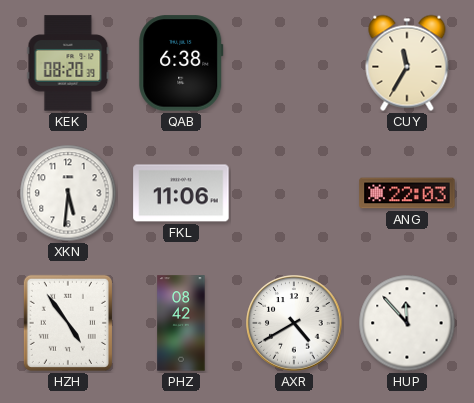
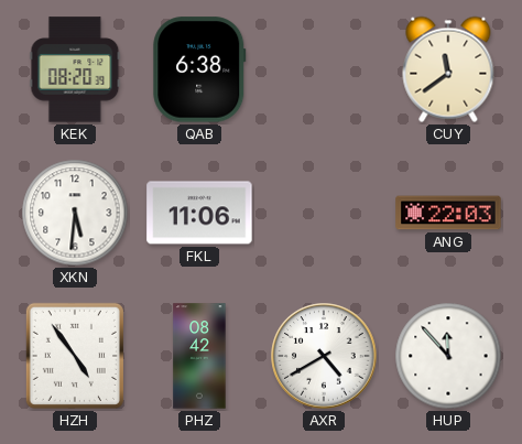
CUY: 11:35 -> 11:39 (448, 69)
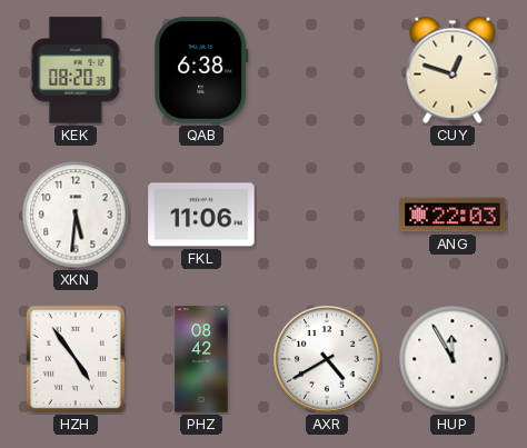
CUY: 11:39 -> 12:48 (453, 70)
HUP: 11:53 -> 11:55 (453, 359)
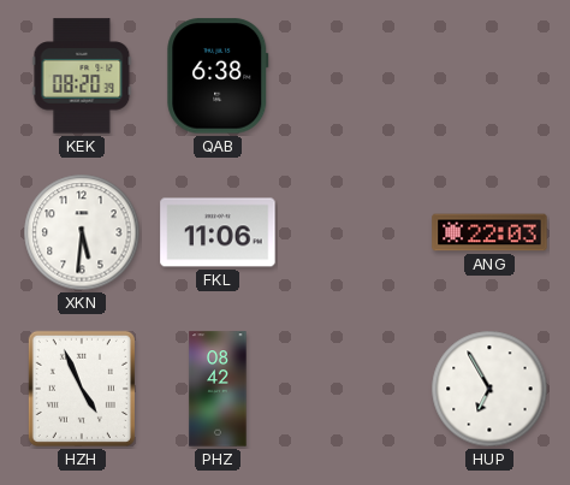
CUY: 12:48 -> none (453, 70)
HZH: 4:54 -> 4:56 (82, 389)
AXR: 4:40 -> none (327, 359)
HUP: 11:55 -> 6:55 (489, 389)
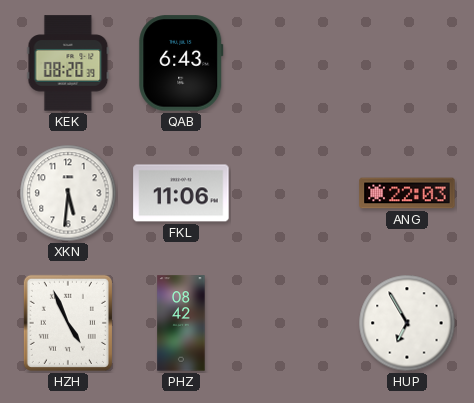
QAB: 6:38 -> 6:43 (181, 63)
